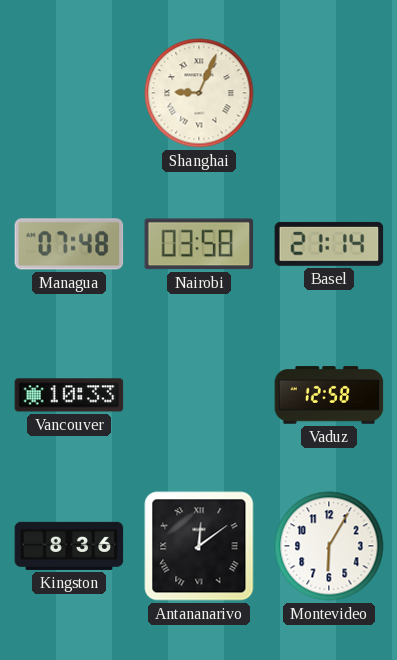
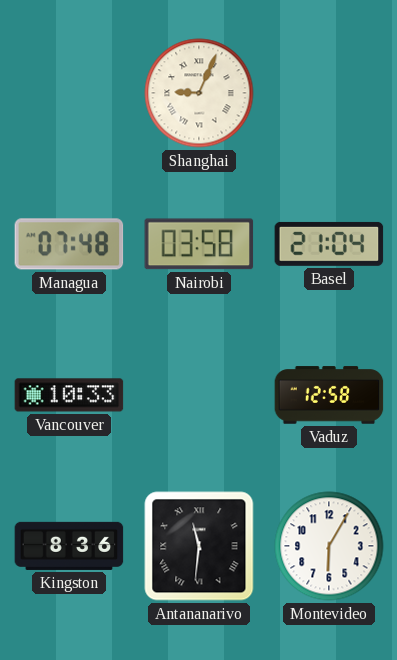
Basel: 21:14 -> 21:04 (329, 244)
Antananarivo: 12:09 -> 11:31 (199, 546)
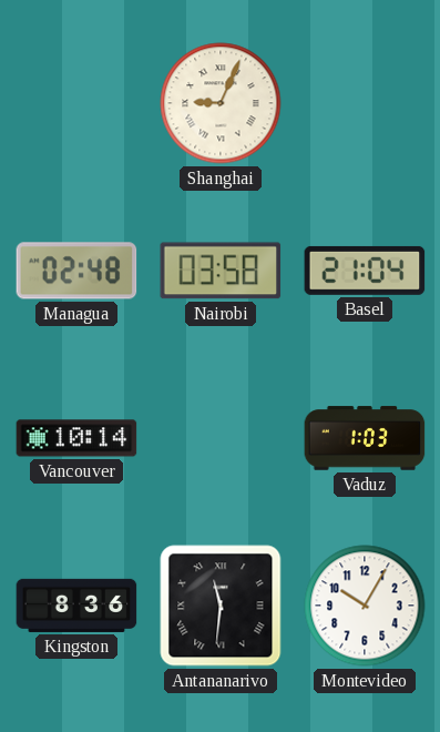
Managua: 07:48 -> 02:48 (76, 271)
Vancouver: 10:33 -> 10:14 (76, 438)
Vaduz: 12:58 -> 1:03 (365, 438)
Montevideo: 6:05 -> 10:05 (365, 606)
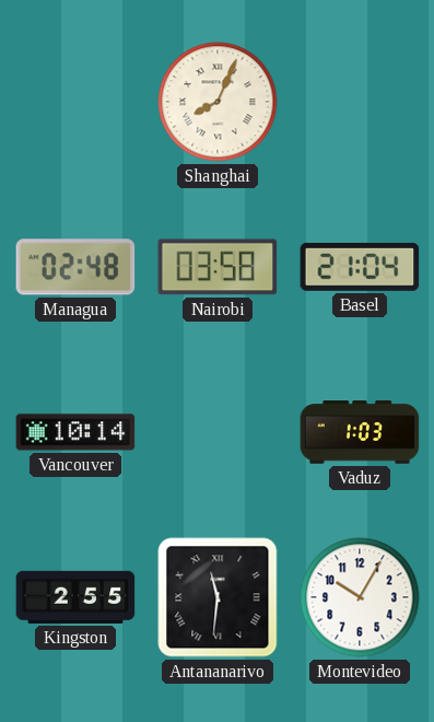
Shanghai: 9:04 -> 8:04 (218, 102)
Kingston: 8:36 -> 2:55 (75, 597)
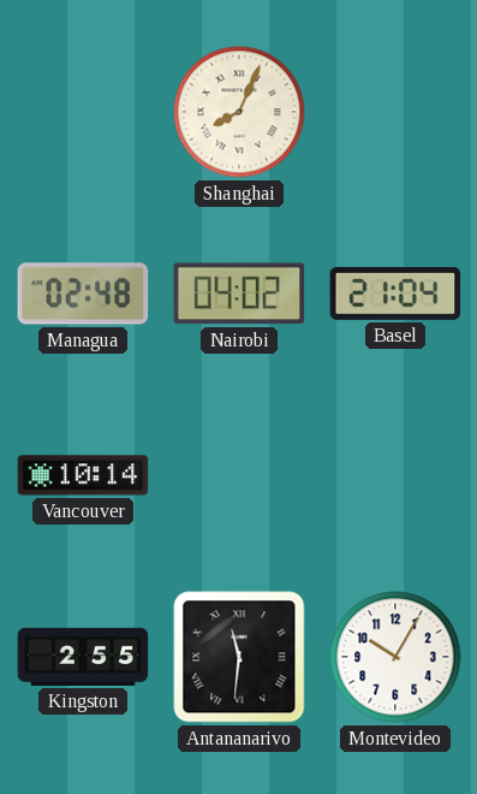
Nairobi: 03:58 -> 04:02 (239, 294)
Vaduz: 1:03 -> none (360, 432)
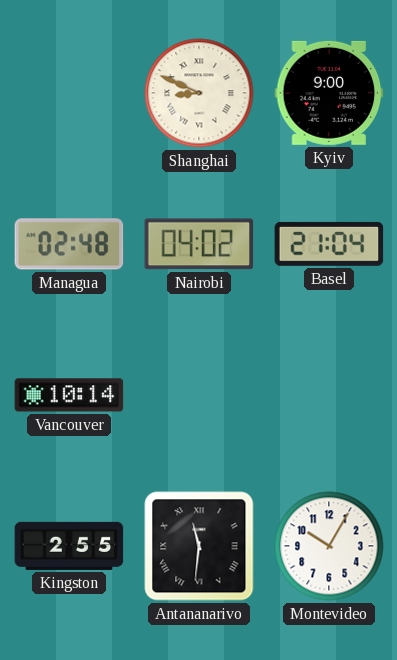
Shanghai: 8:04 -> 8:49 (199, 93)
Kyiv: none -> 9:00 (329, 93)
